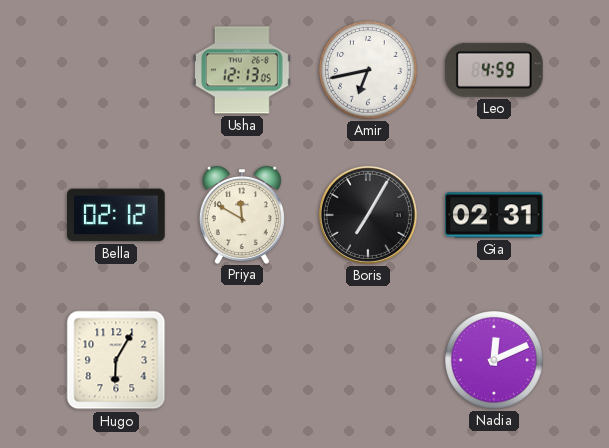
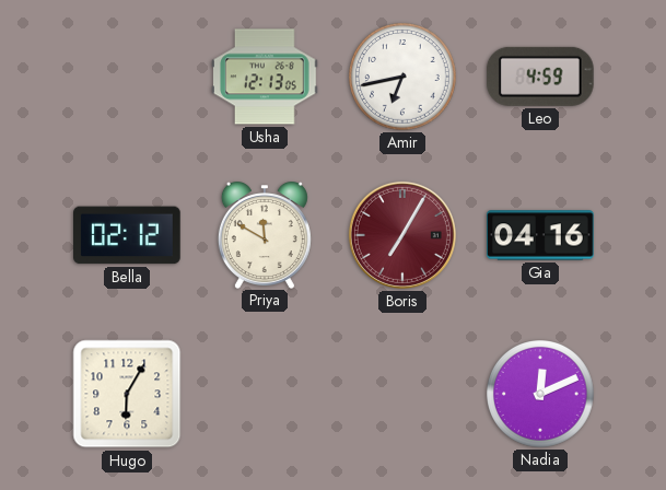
Boris dial: black -> burgundy (402, 235)
Gia: 02:31 -> 04:16 (540, 235)
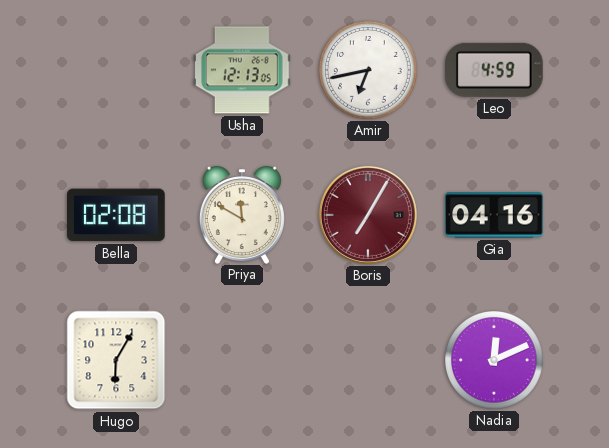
Bella: 02:12 -> 02:08 (117, 215)
